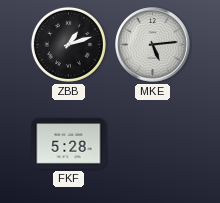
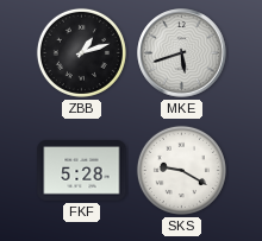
MKE: 5:14 -> 5:42 (182, 53)
SKS: none -> 9:20 (181, 170)
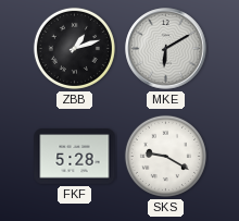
MKE: 5:42 -> 6:10 (166, 49)
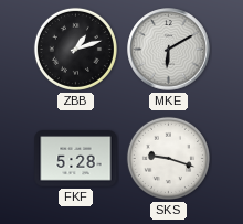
SKS: 9:20 -> 9:18 (168, 158)
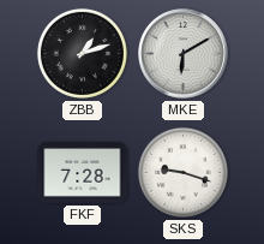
FKF: 5:28 -> 7:28 (83, 173)
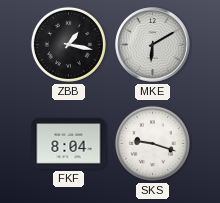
ZBB: 1:12 -> 1:17 (68, 44)
FKF: 7:28 -> 8:04 (69, 144)
